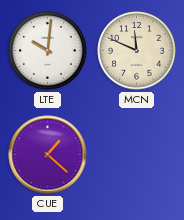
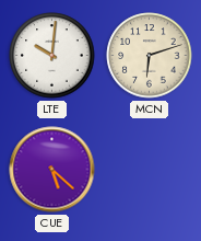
MCN: 11:49 -> 6:12 (150, 56)
CUE: 1:22 -> 5:22 (52, 170)
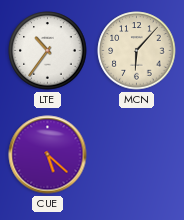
LTE: 10:01 -> 10:36 (48, 51)
MCN: 6:12 -> 6:07 (137, 51)
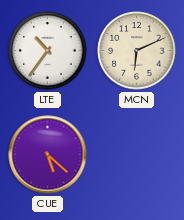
MCN: 6:07 -> 6:11 (137, 51)
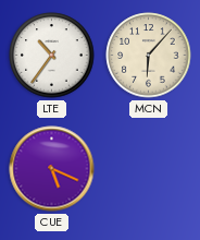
MCN: 6:11 -> 6:07 (149, 56)
CUE: 5:22 -> 5:19 (52, 169)
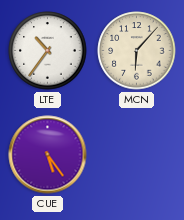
CUE: 5:19 -> 5:24 (48, 155)
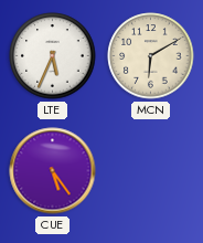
LTE: 10:36 -> 5:34 (53, 56)
MCN: 6:07 -> 6:10 (151, 56)
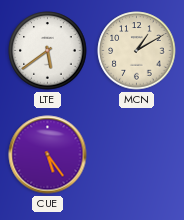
LTE: 5:34 -> 5:39 (48, 51)
MCN: 6:10 -> 1:10 (137, 51)
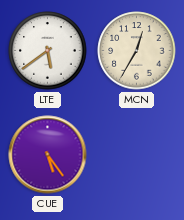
MCN: 1:10 -> 12:35 (137, 51)
